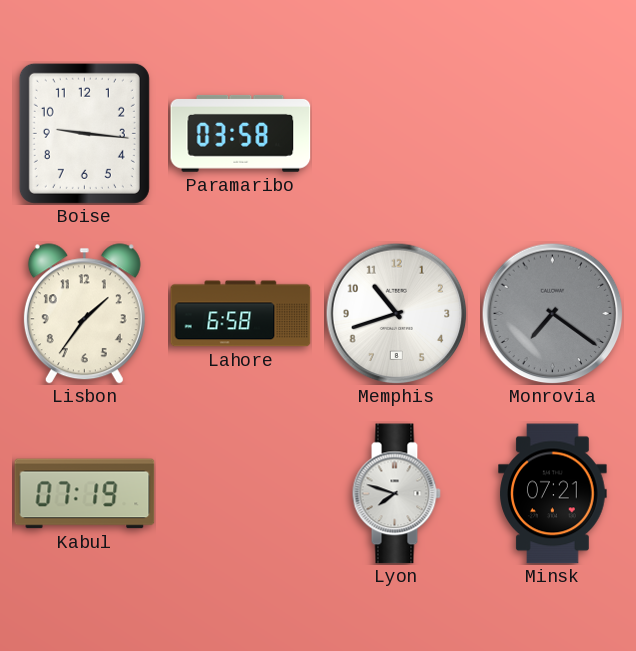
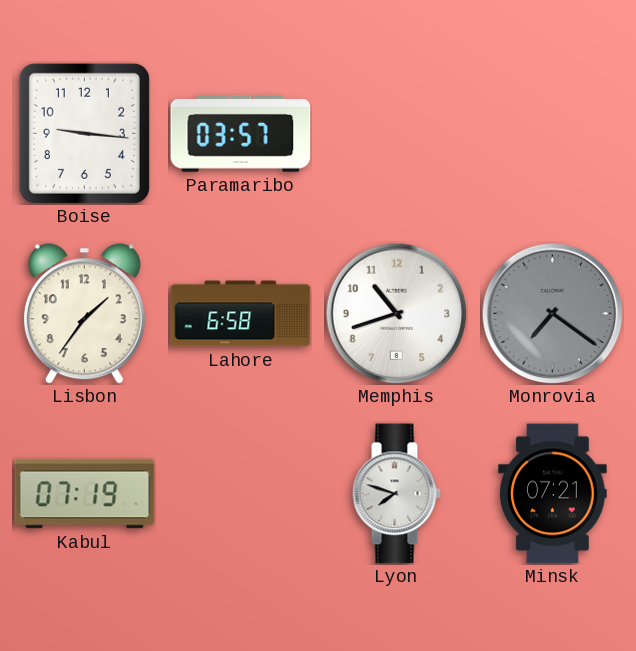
Paramaribo: 03:58 -> 03:57 (241, 133)
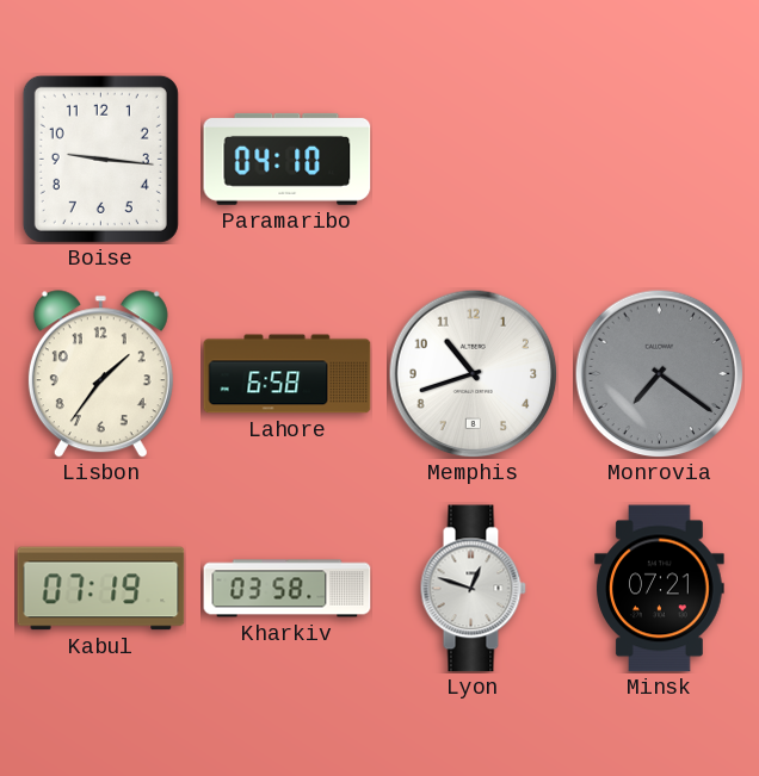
Paramaribo: 03:57 -> 04:10 (288, 159)
Kharkiv: none -> 03:58 (288, 589)
Lyon: 7:48 -> 12:48 (473, 589)
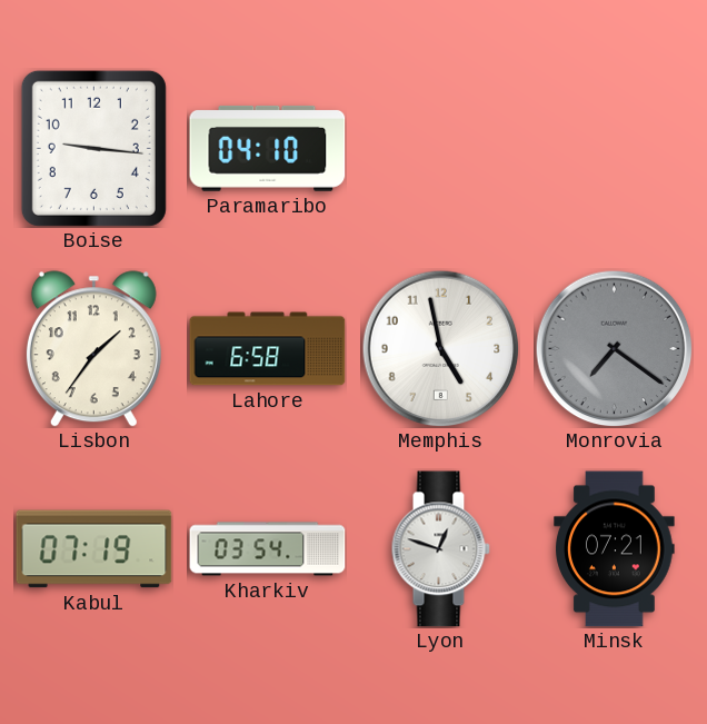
Memphis: 10:42 -> 4:58 (440, 348)
Kharkiv: 03:58 -> 03:54 (268, 549)
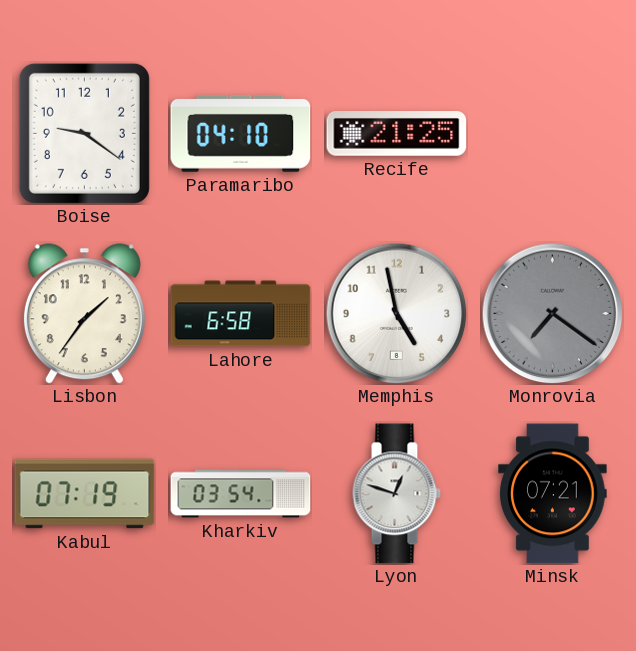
Boise: 9:16 -> 9:21 (84, 133)
Recife: none -> 21:25 (397, 134)
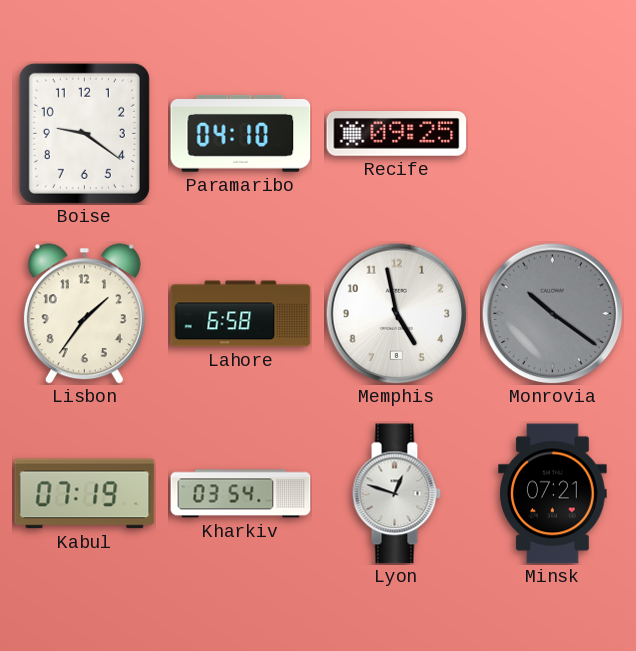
Recife: 21:25 -> 09:25 (397, 134)
Monrovia: 7:21 -> 10:21 (552, 313)
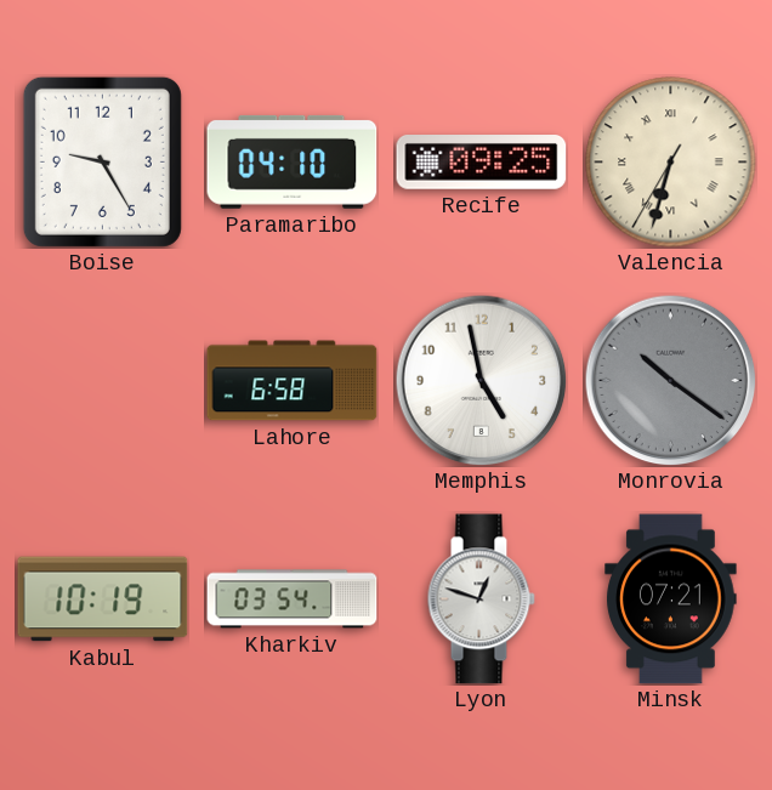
Boise: 9:21 -> 9:25 (102, 161)
Valencia: none -> 6:32 (671, 163)
Lisbon: 1:36 -> none (84, 314)
Kabul: 07:19 -> 10:19 (103, 599)
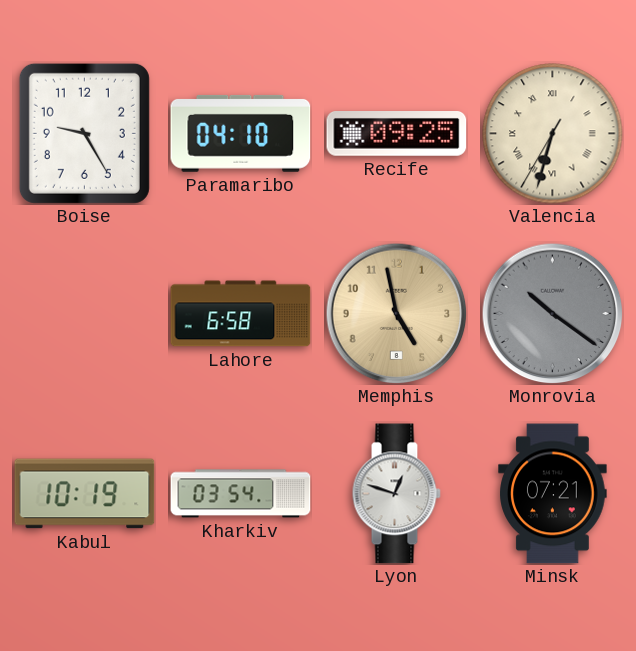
Memphis dial: white -> champagne (396, 313)
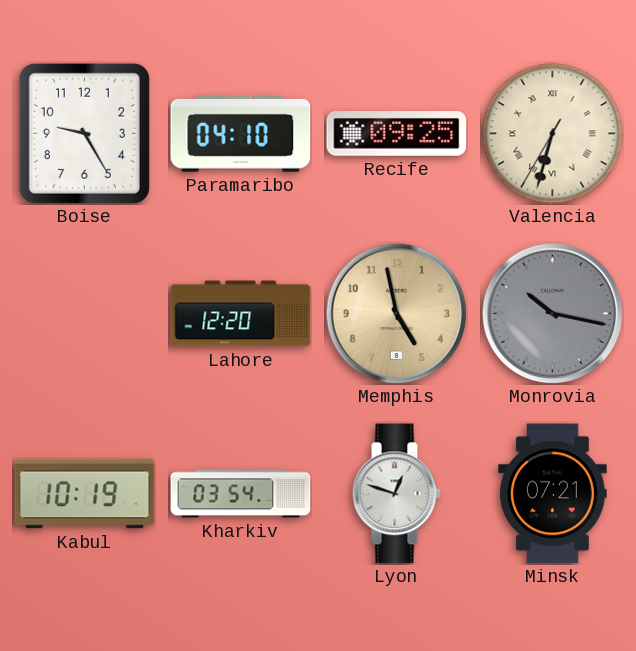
Lahore: 6:58 -> 12:20 (241, 314)
Monrovia: 10:21 -> 10:17 (552, 313)
